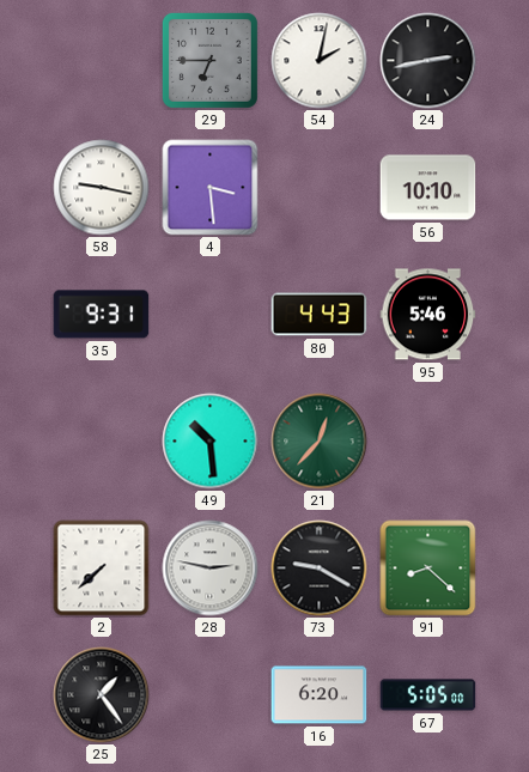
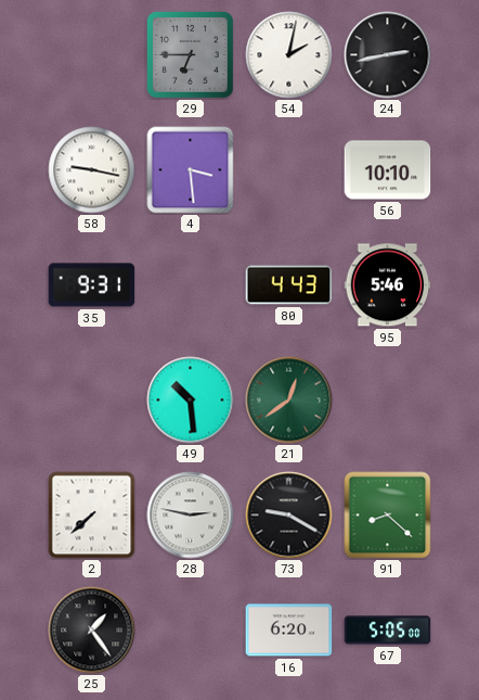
21: 12:37 -> 12:39 (289, 400)
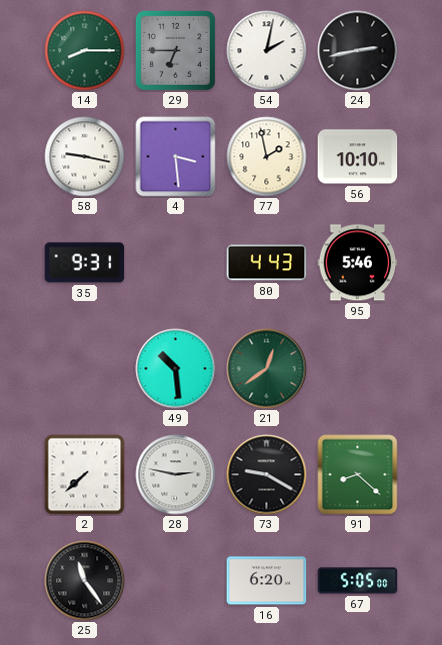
14: none -> 8:15 (85, 51)
77: none -> 1:58 (267, 157)
25: 1:24 -> 11:24 (85, 581)
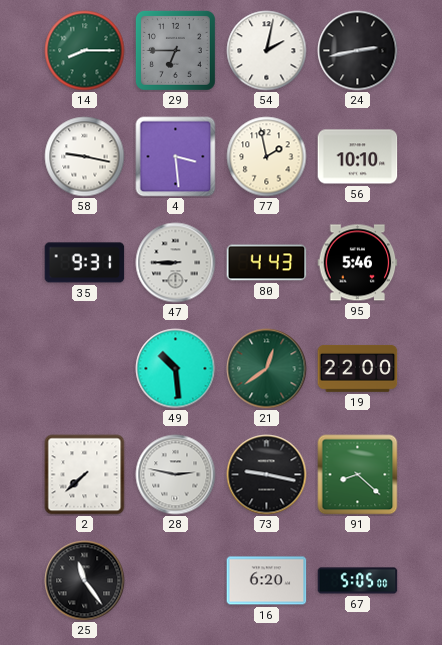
47: none -> 8:45 (176, 263)
19: none -> 22:00 (358, 368)
73: 9:20 -> 9:17 (267, 475)
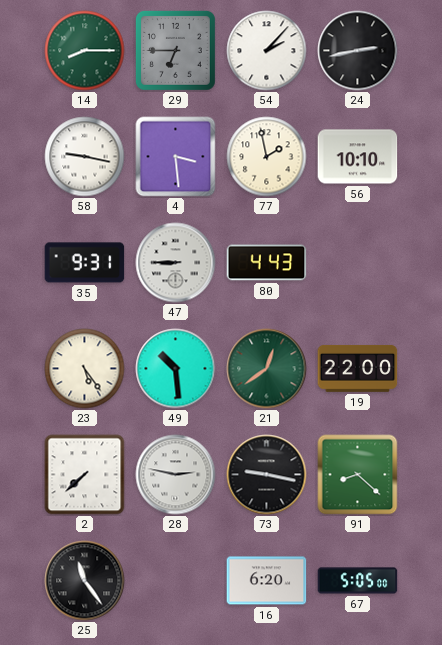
54: 2:02 -> 2:07 (267, 51)
95: 5:46 -> none (358, 263)
23: none -> 5:24 (85, 369)
